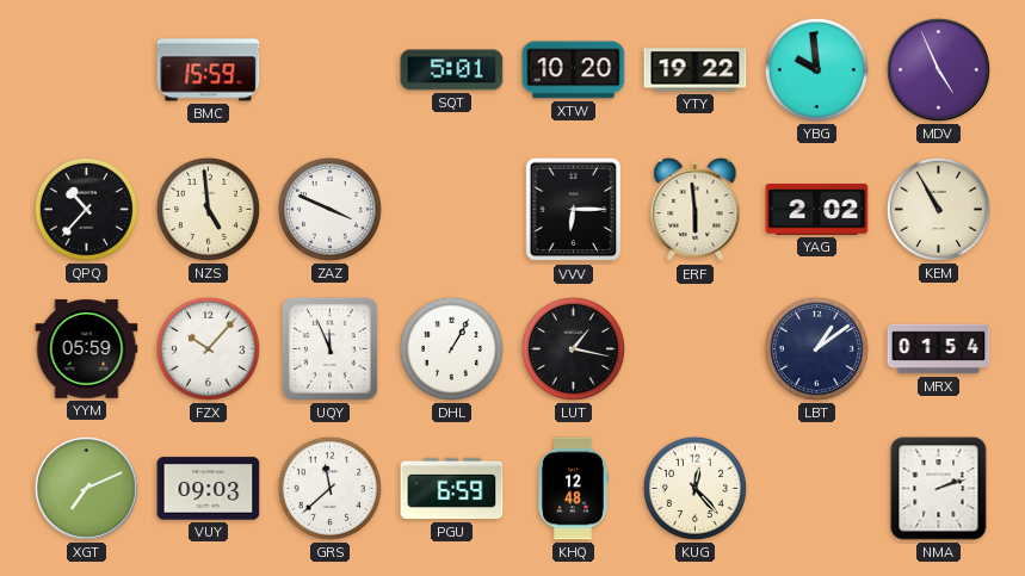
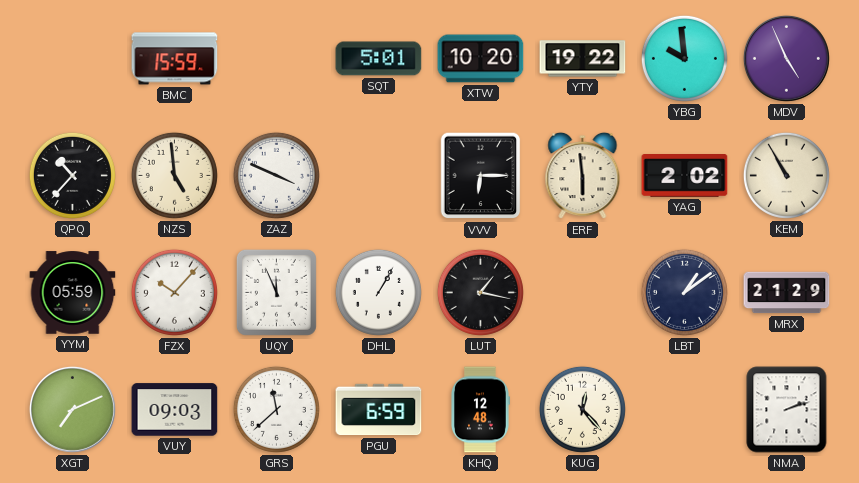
MRX: 01:54 -> 21:29 (787, 293)
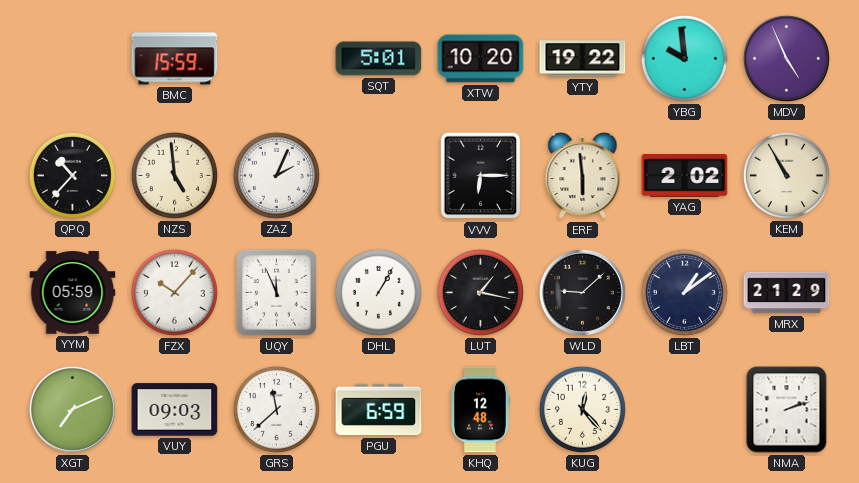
ZAZ: 3:49 -> 2:04 (276, 175)
WLD: none -> 9:08 (582, 292)
